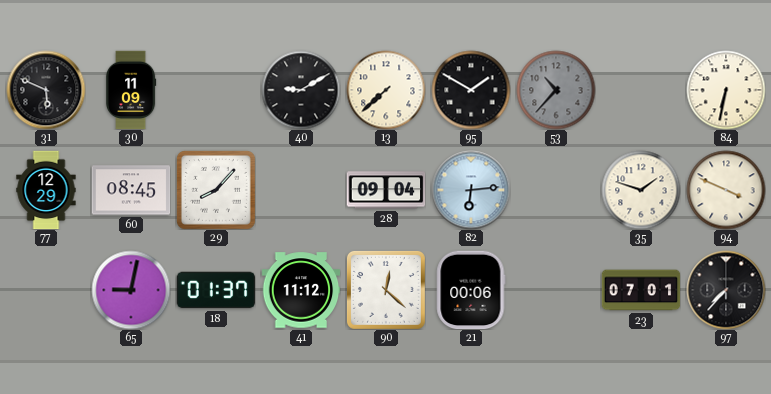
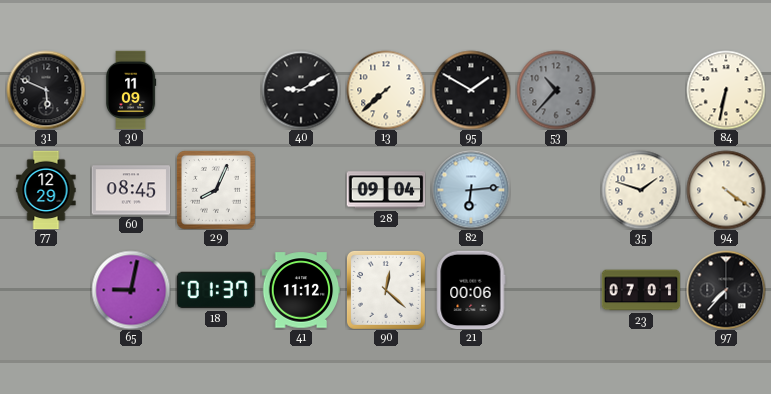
29: 8:07 -> 8:04 (216, 190)
94: 3:49 -> 4:21 (726, 190)
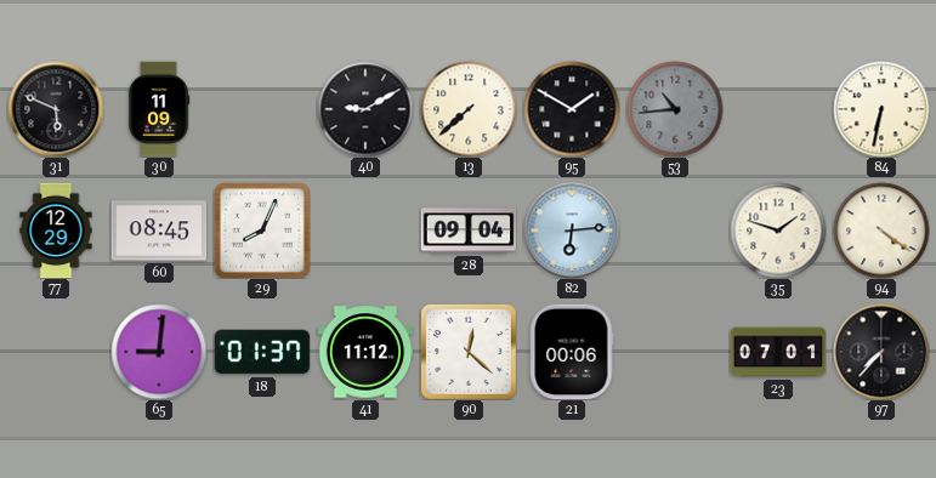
53: 10:37 -> 10:44 (675, 109)
65: 9:02 -> 9:01 (159, 352)
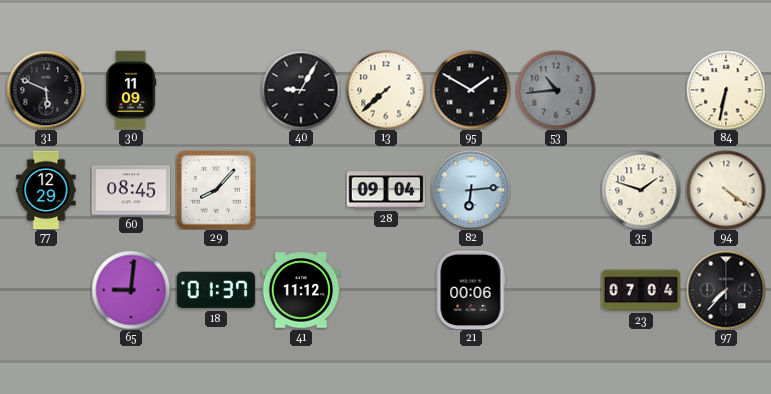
40: 9:10 -> 9:05 (301, 90)
29: 8:04 -> 8:07 (216, 190)
90: 12:22 -> none (469, 352)
23: 07:01 -> 07:04 (641, 290)
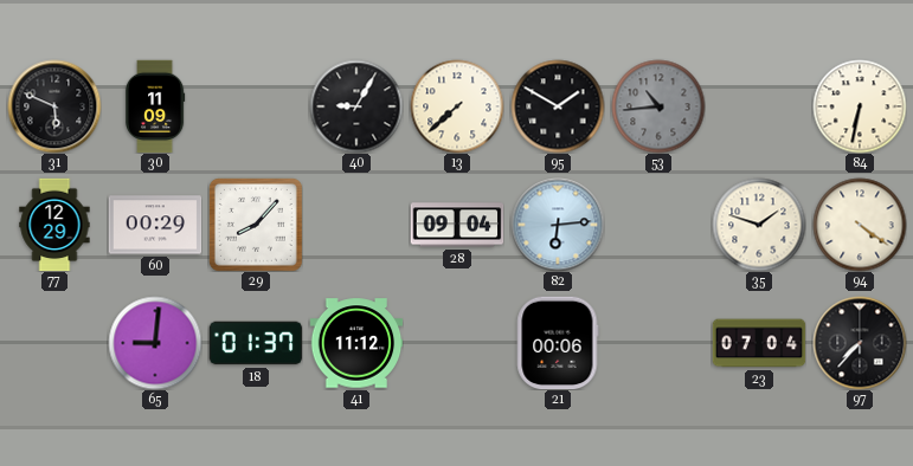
60: 08:45 -> 00:29 (155, 225)
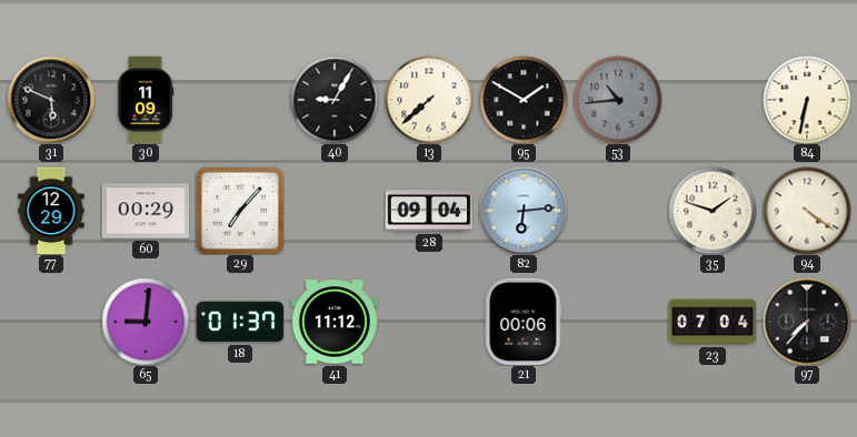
29: 8:07 -> 7:07 (240, 211)
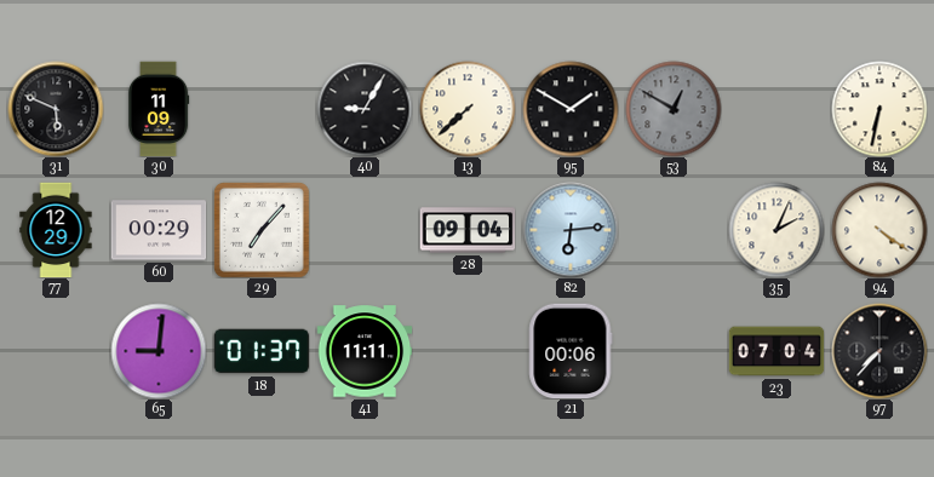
53: 10:44 -> 12:50 (674, 109)
35: 1:48 -> 2:04 (777, 230)
41: 11:12 -> 11:11 (365, 351)
